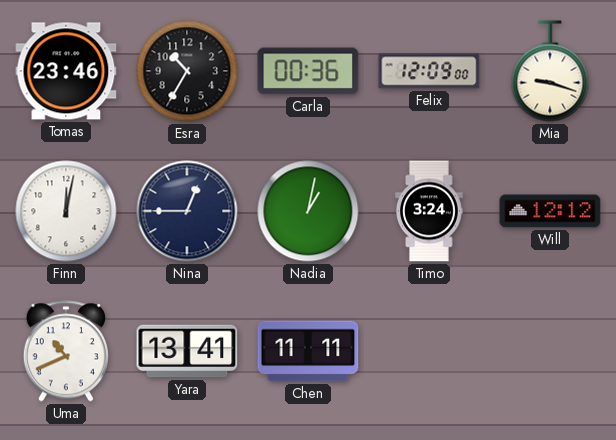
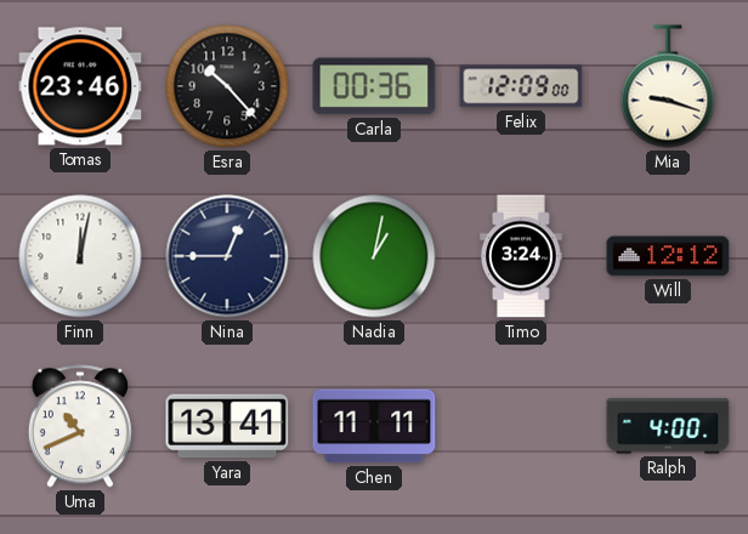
Esra: 10:35 -> 10:23 (227, 86)
Ralph: none -> 4:00 (668, 426)
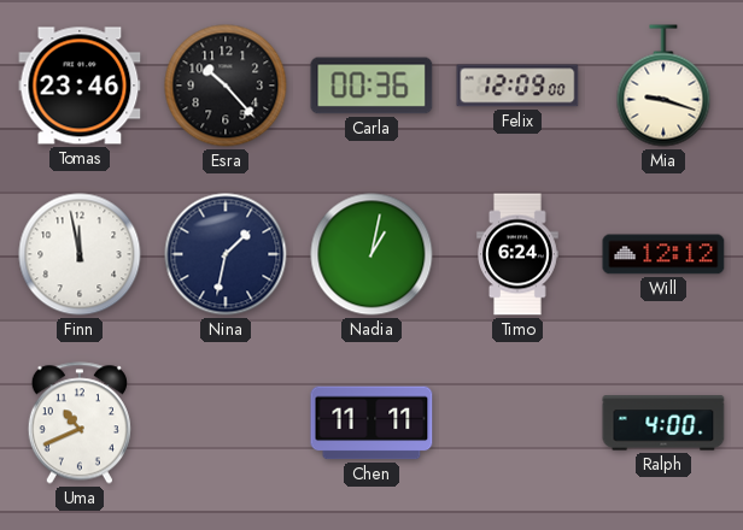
Finn: 12:02 -> 11:58 (80, 254)
Nina: 12:45 -> 1:32 (226, 254)
Timo: 3:24 -> 6:24 (519, 254)
Yara: 13:41 -> none (227, 426)
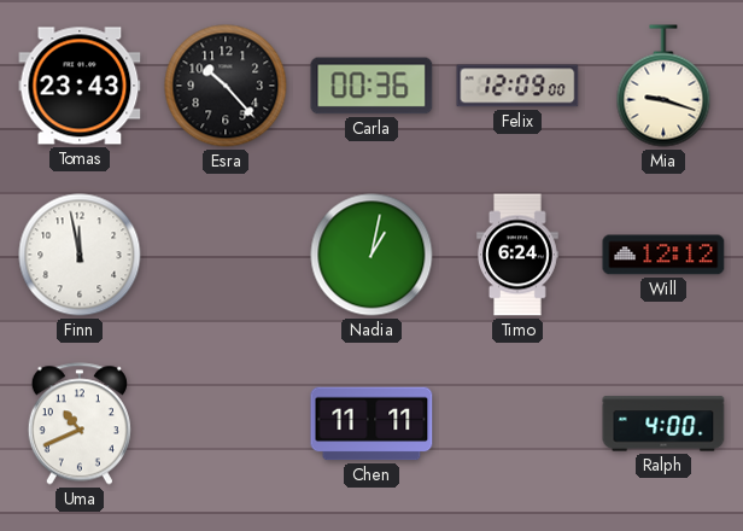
Tomas: 23:46 -> 23:43 (80, 86)
Nina: 1:32 -> none (226, 254)
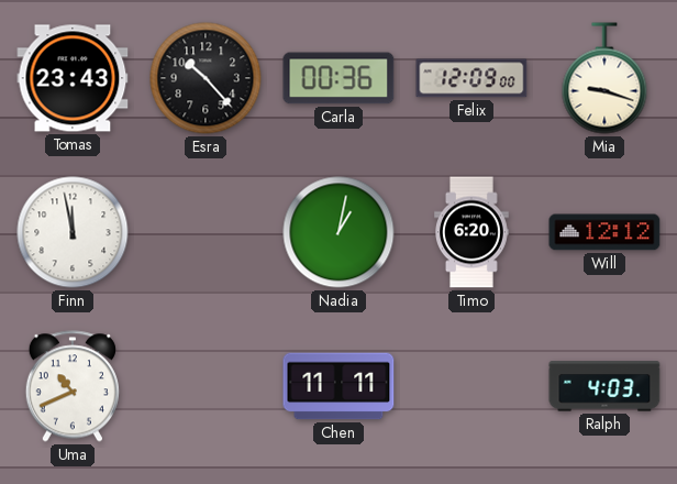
Timo: 6:24 -> 6:20 (473, 232)
Ralph: 4:00 -> 4:03 (604, 386)
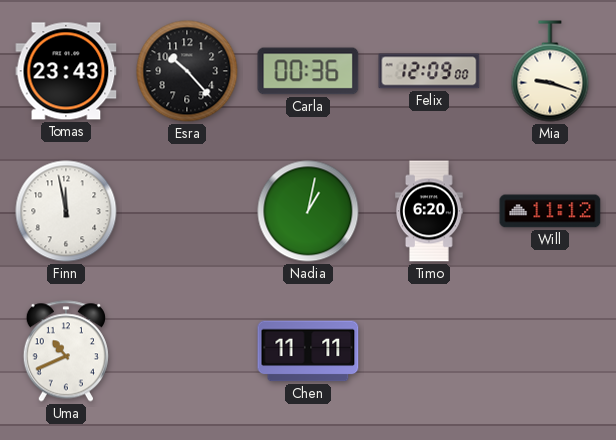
Will: 12:12 -> 11:12 (550, 211)
Ralph: 4:03 -> none (604, 386)
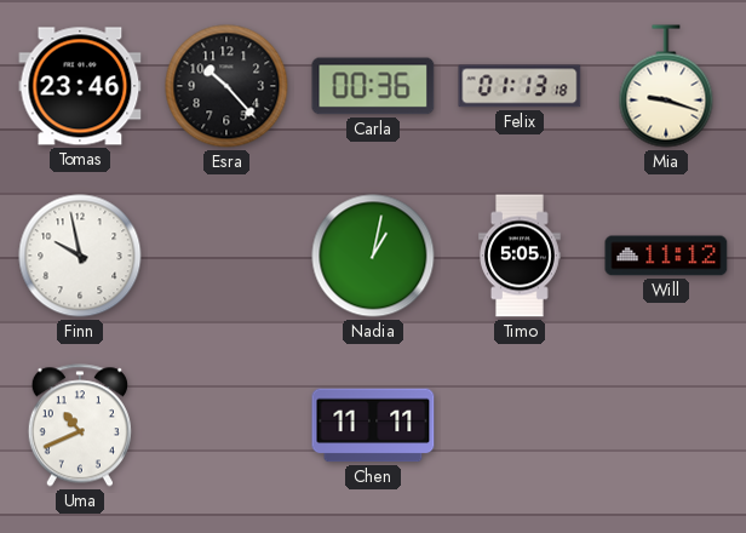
Tomas: 23:43 -> 23:46 (80, 86)
Felix: 12:09 -> 01:13 (520, 86)
Finn: 11:58 -> 9:58 (80, 256)
Timo: 6:20 -> 5:05 (521, 256)
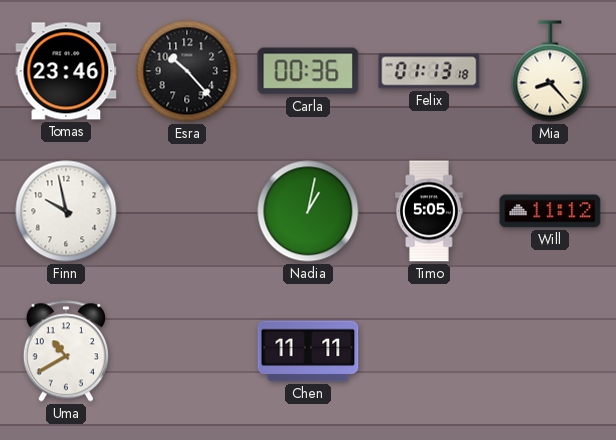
Mia: 9:18 -> 8:23 (550, 71)
Uma: 10:41 -> 10:40 (66, 351)
